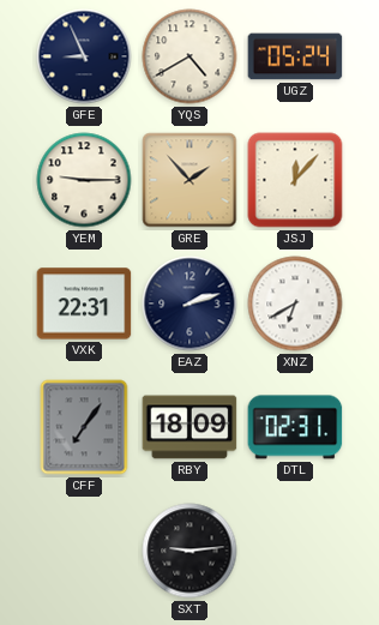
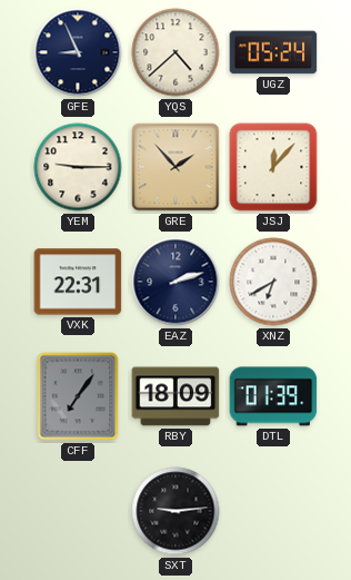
YQS: 4:40 -> 4:38 (175, 52)
DTL: 02:31 -> 01:39 (273, 396)
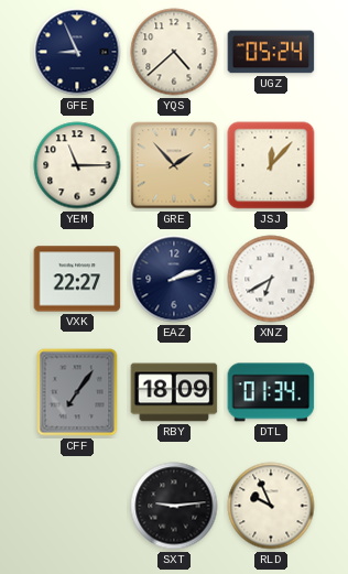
YEM: 9:15 -> 11:15 (77, 165)
VXK: 22:31 -> 22:27 (77, 279)
DTL: 01:39 -> 01:34 (271, 392)
RLD: none -> 9:56 (271, 506)
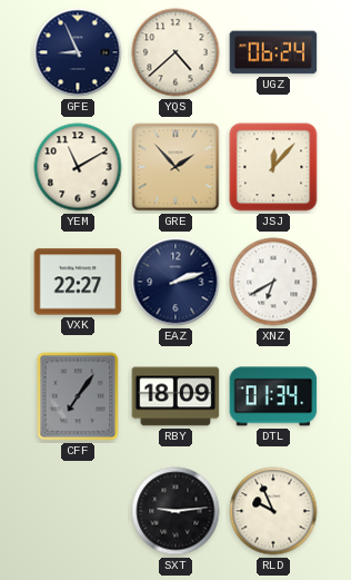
UGZ: 05:24 -> 06:24 (273, 52)
YEM: 11:15 -> 11:10 (78, 167)
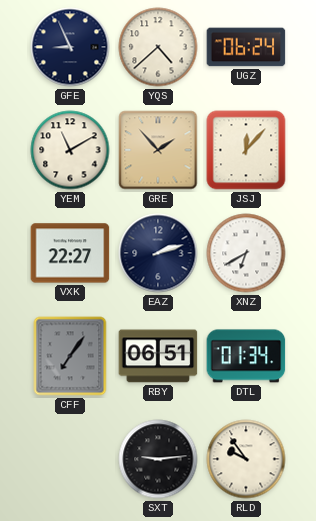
RBY: 18:09 -> 06:51 (158, 356)
RLD: 9:56 -> 9:54 (246, 459)
